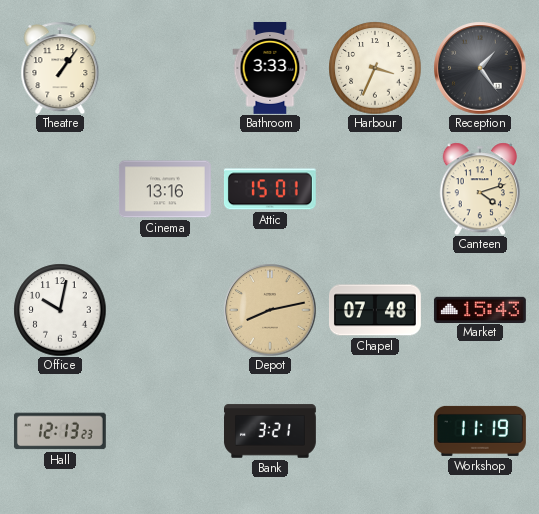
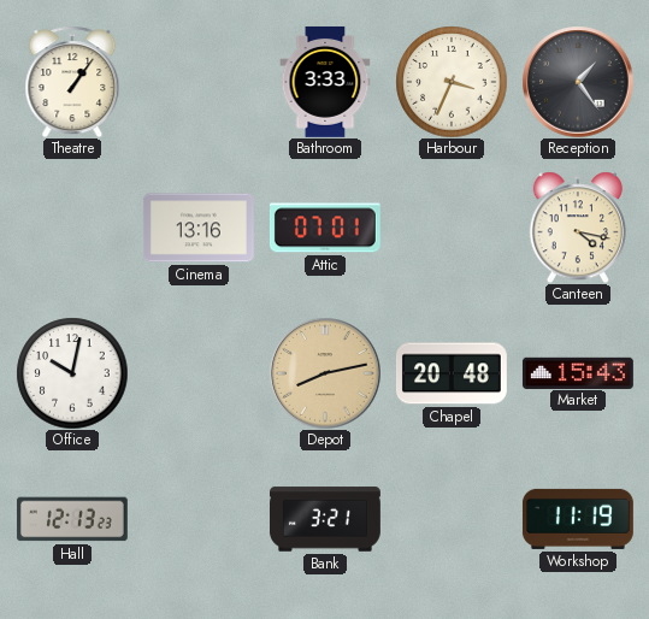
Attic: 15:01 -> 07:01 (325, 228)
Canteen: 4:12 -> 4:17 (578, 228)
Chapel: 07:48 -> 20:48 (452, 373)
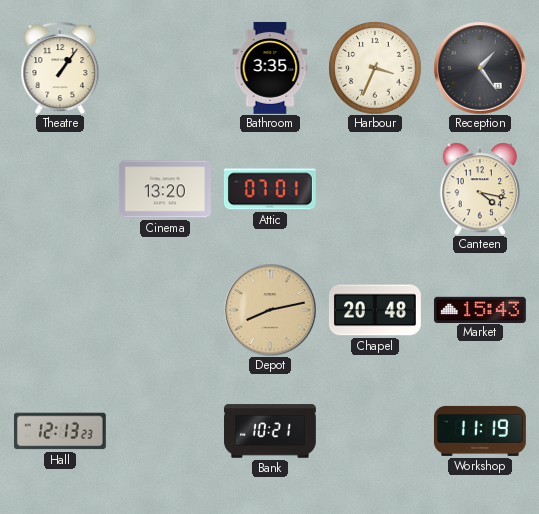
Bathroom: 3:33 -> 3:35 (270, 68)
Cinema: 13:16 -> 13:20 (165, 189)
Office: 10:02 -> none (72, 373)
Bank: 3:21 -> 10:21 (271, 431)
